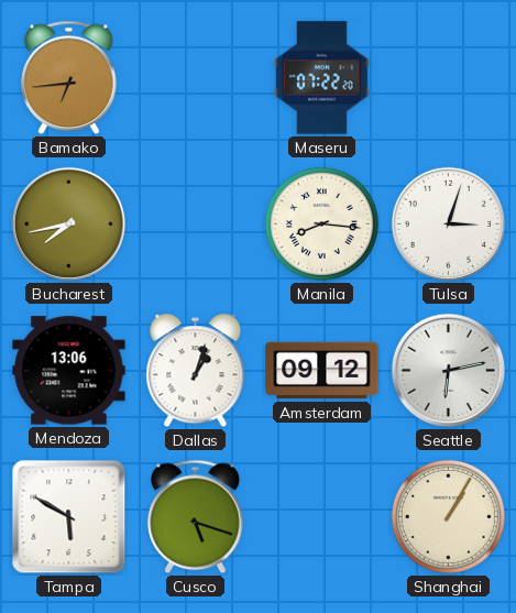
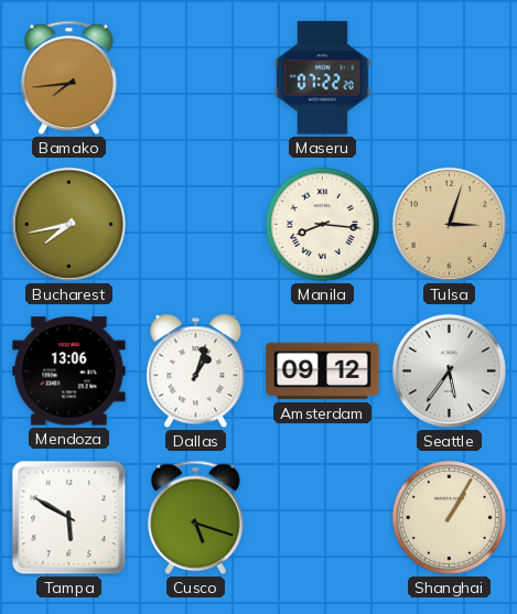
Bamako: 6:44 -> 7:44 (69, 78)
Tulsa dial: white -> champagne (449, 224)
Seattle: 6:13 -> 5:36 (449, 370)
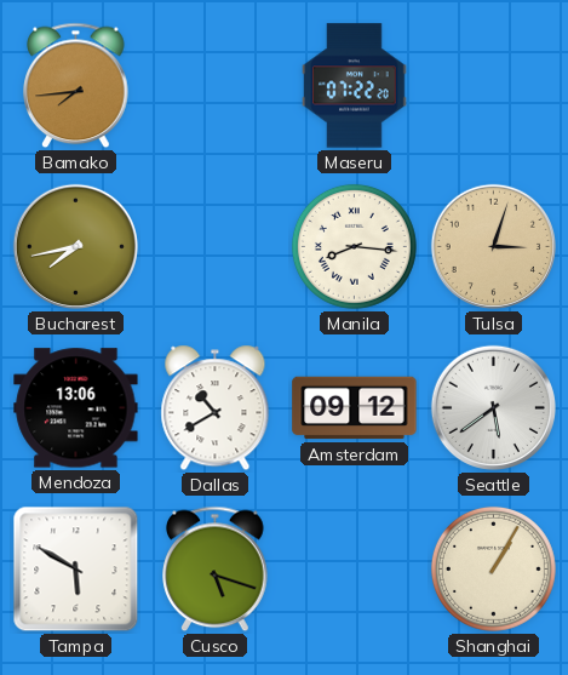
Dallas: 1:03 -> 10:40 (216, 408)
Seattle: 5:36 -> 5:39 (493, 407)
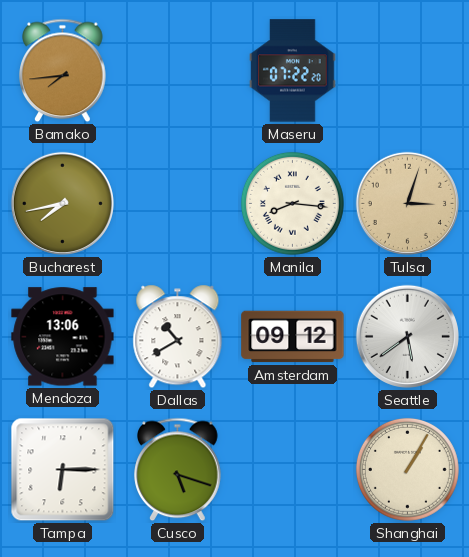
Tampa: 5:50 -> 6:15 (63, 470)
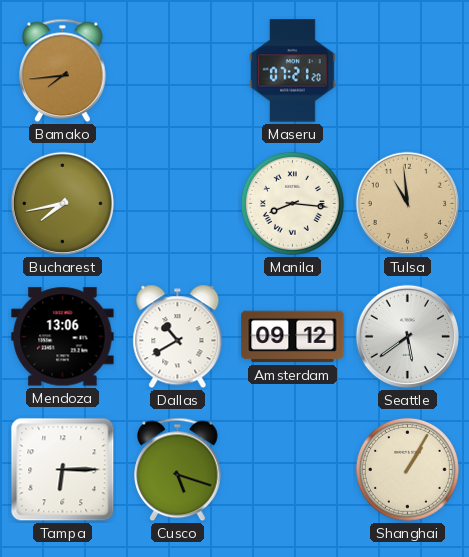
Maseru: 07:22 -> 07:21 (293, 71)
Tulsa: 3:03 -> 10:59 (407, 203)
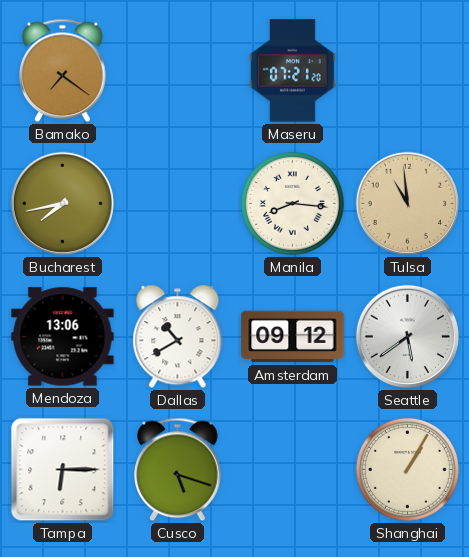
Bamako: 7:44 -> 7:21 (63, 71)
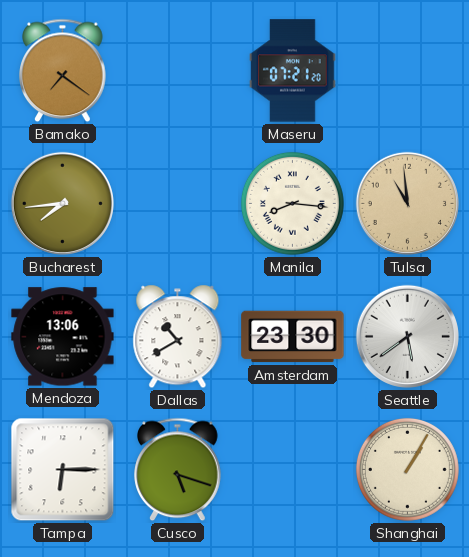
Bucharest: 7:43 -> 7:44 (62, 203)
Amsterdam: 09:12 -> 23:30 (293, 337)
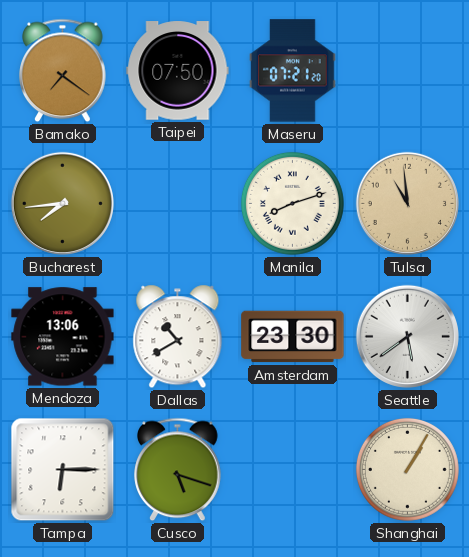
Taipei: none -> 07:50 (178, 71)
Manila: 8:16 -> 8:12 (292, 203)
